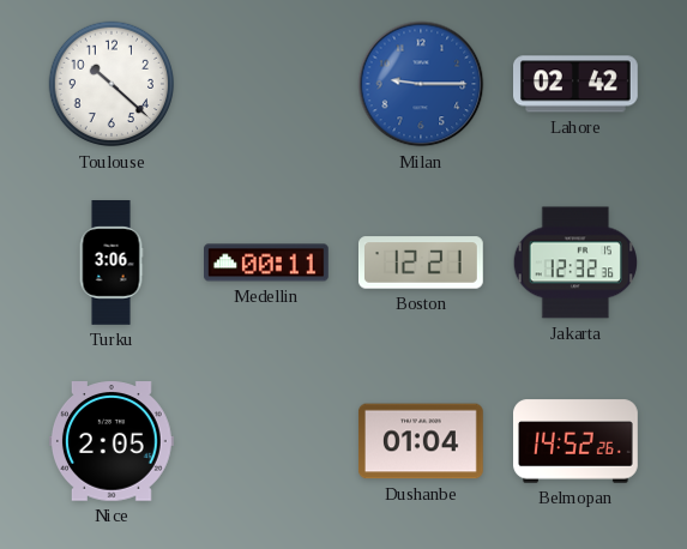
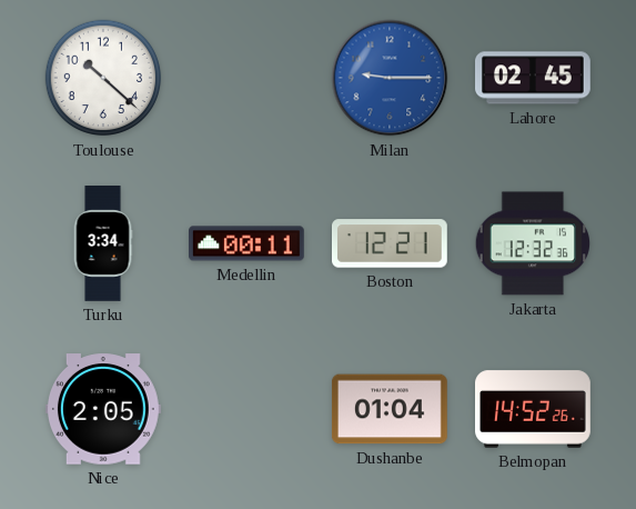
Lahore: 02:42 -> 02:45 (534, 78)
Turku: 3:06 -> 3:34 (103, 244)
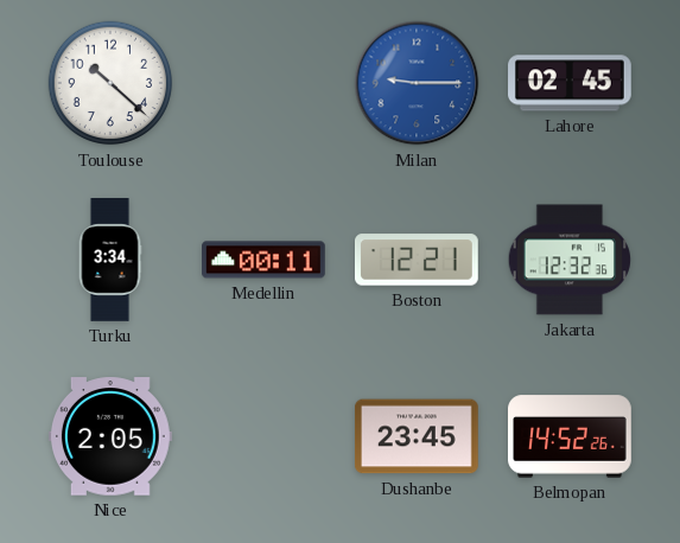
Dushanbe: 01:04 -> 23:45 (417, 436)
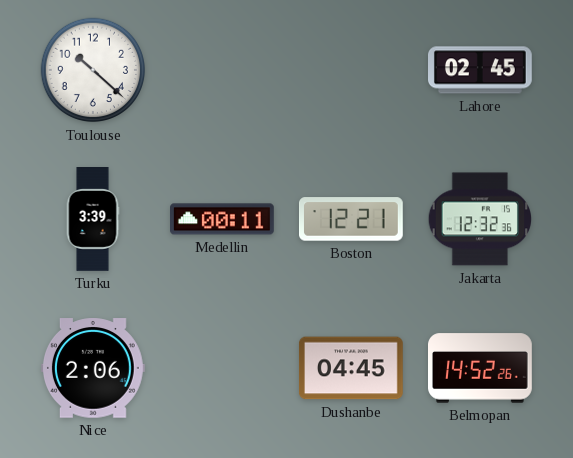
Milan: 9:15 -> none (417, 83)
Turku: 3:34 -> 3:39 (93, 220)
Nice: 2:05 -> 2:06 (93, 368)
Dushanbe: 23:45 -> 04:45 (351, 368)
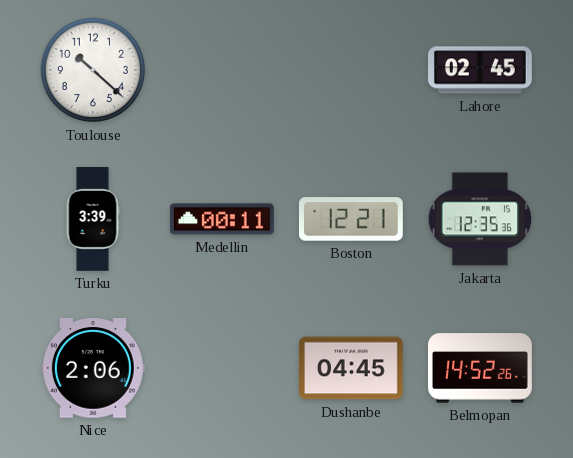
Jakarta: 12:32 -> 12:35 (479, 219)
